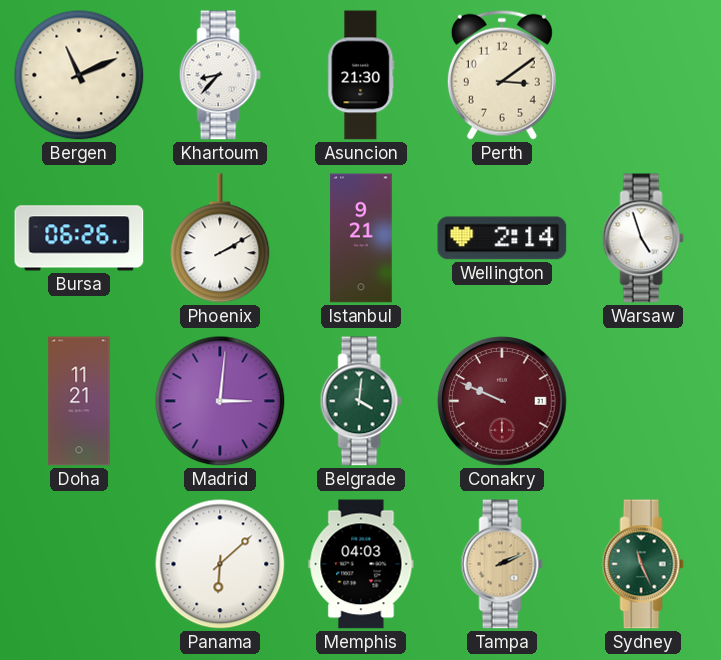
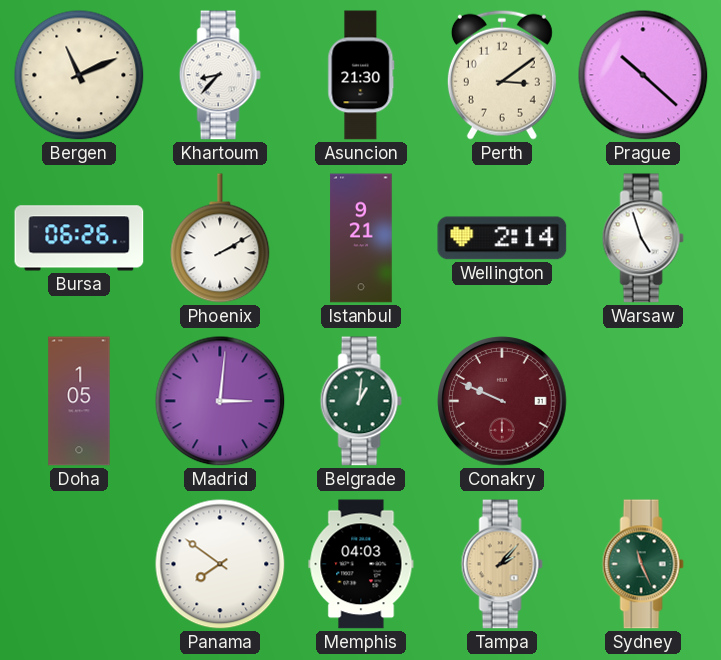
Prague: none -> 10:22 (643, 75)
Doha: 11:21 -> 1:05 (79, 401)
Belgrade: 4:01 -> 1:01 (361, 401)
Panama: 6:08 -> 7:51 (220, 564)
Tampa: 2:11 -> 2:07 (502, 564)
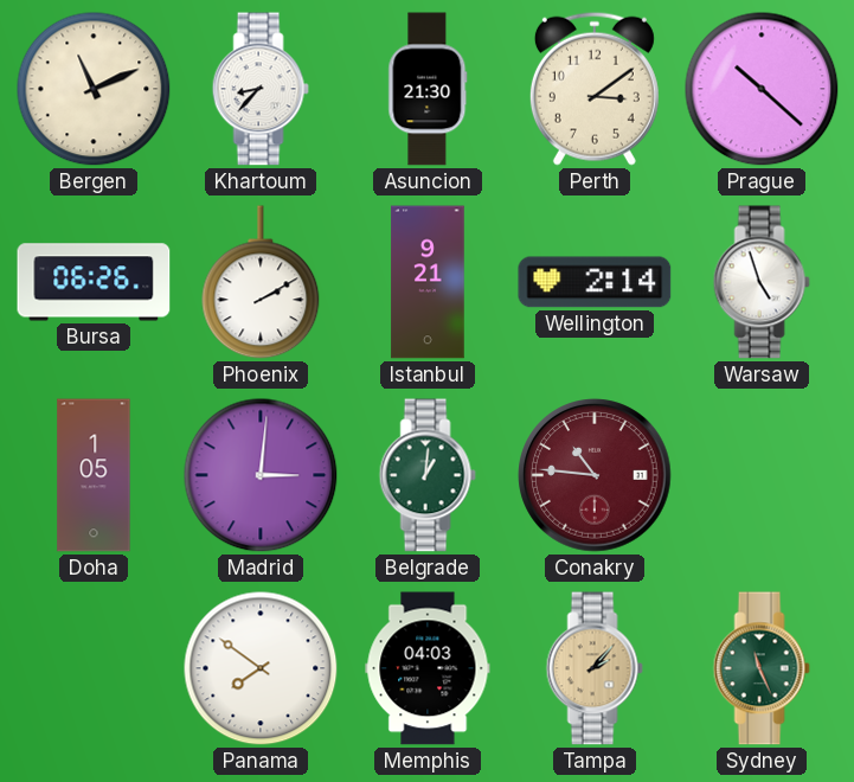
Conakry: 9:49 -> 10:46 (595, 475)
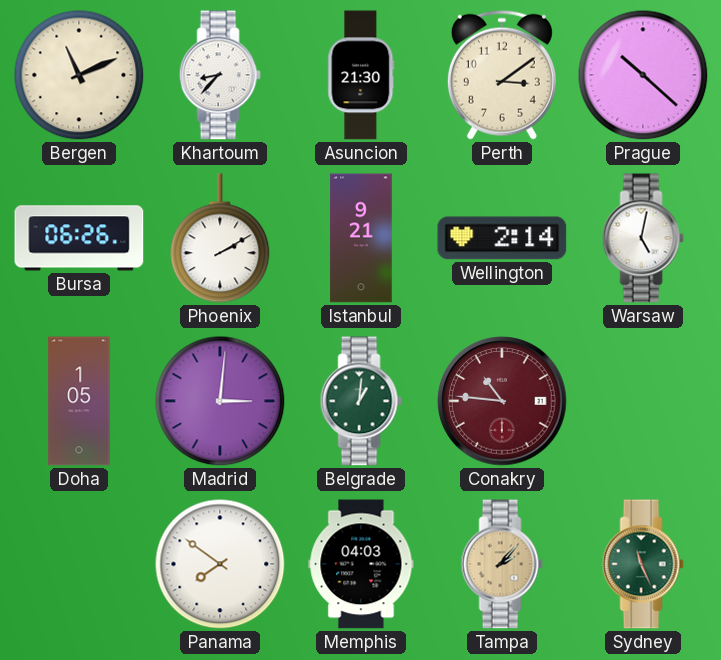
Warsaw: 4:57 -> 5:02 (643, 238)
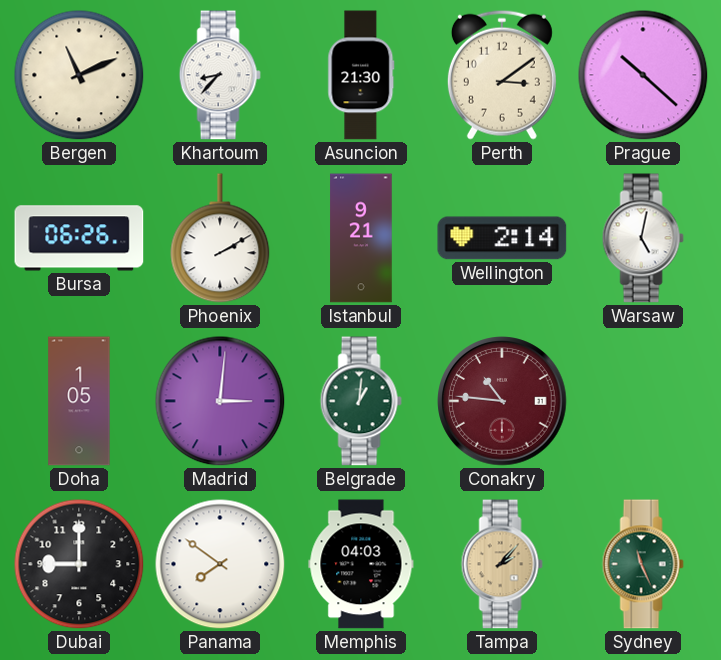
Dubai: none -> 9:00 (79, 564)
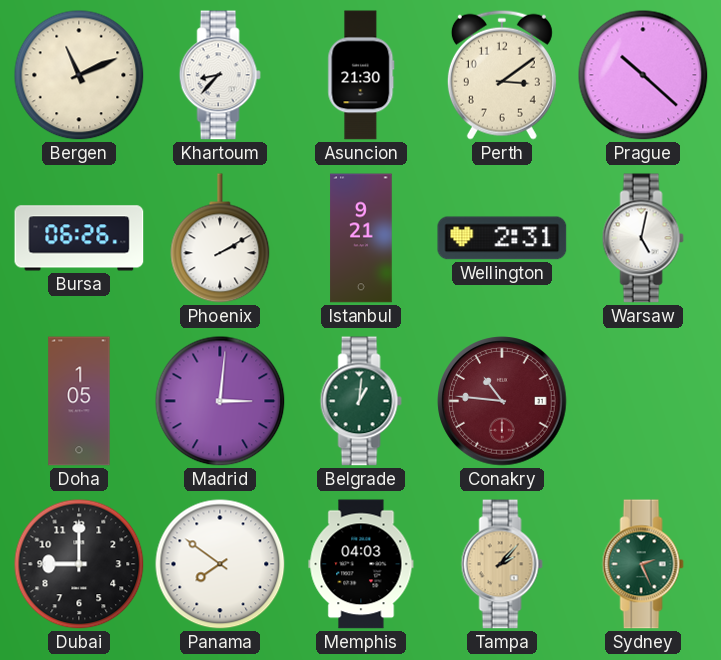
Wellington: 2:14 -> 2:31 (502, 238)
Sydney: 11:26 -> 2:26 (643, 564)
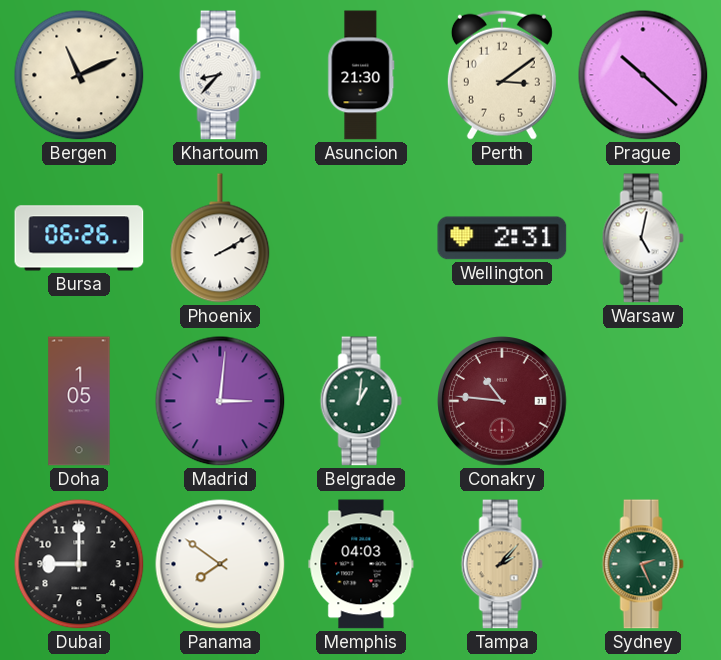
Istanbul: 9:21 -> none (361, 238)
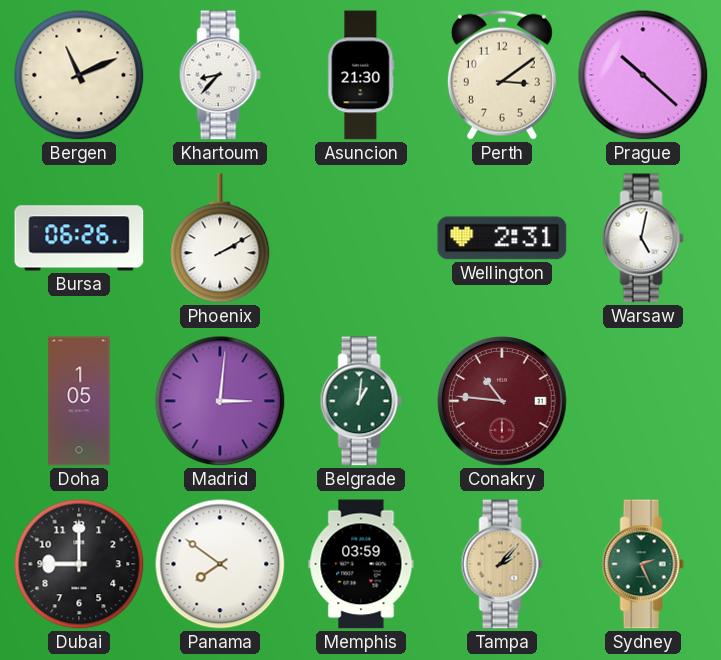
Memphis: 04:03 -> 03:59 (361, 564)
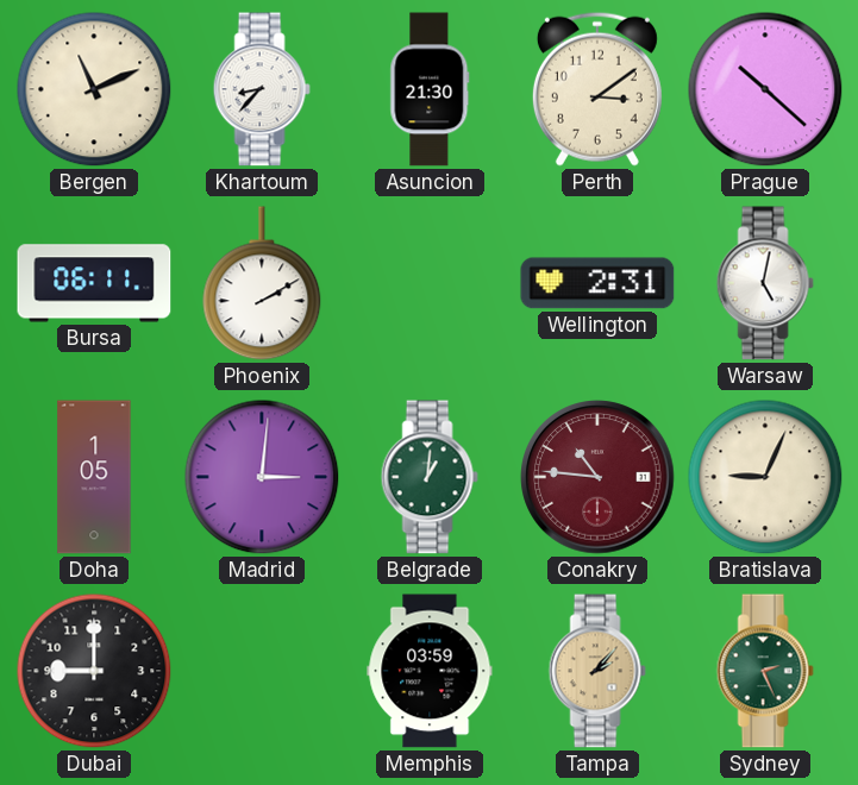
Bursa: 06:26 -> 06:11 (94, 283)
Bratislava: none -> 9:04 (765, 477)
Panama: 7:51 -> none (220, 564)
